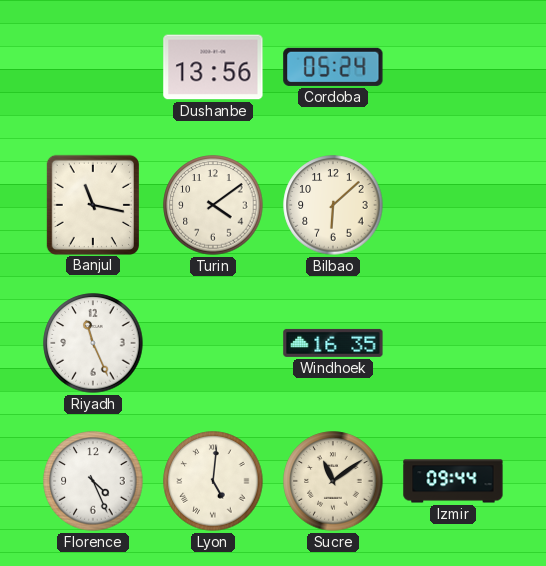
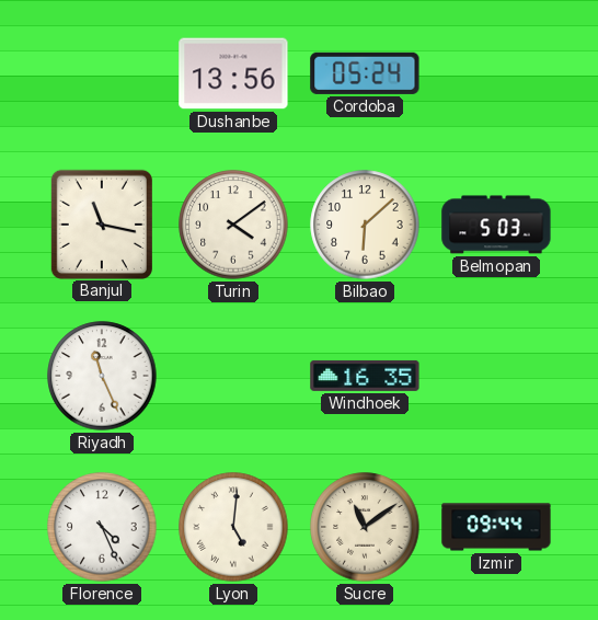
Belmopan: none -> 5:03 (496, 225)
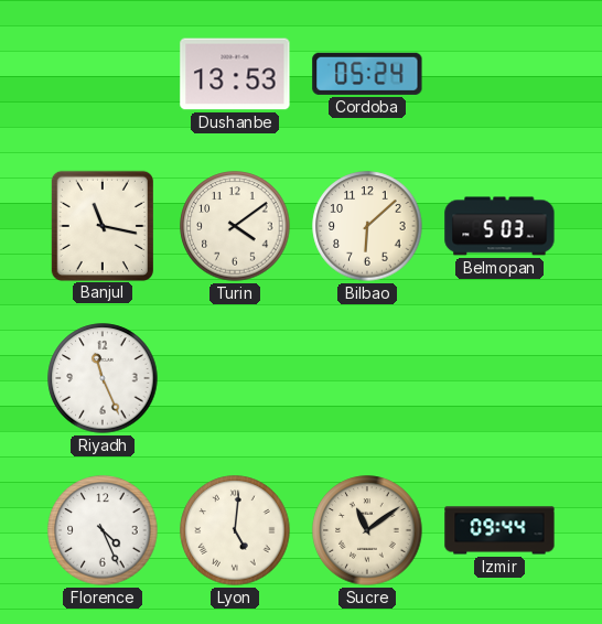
Dushanbe: 13:56 -> 13:53 (235, 74)
Windhoek: 16:35 -> none (365, 376)
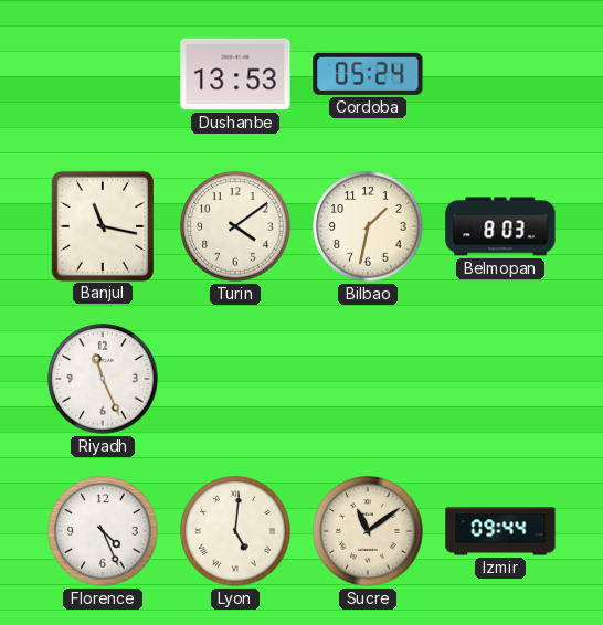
Bilbao: 6:08 -> 1:32 (368, 226)
Belmopan: 5:03 -> 8:03 (500, 226)
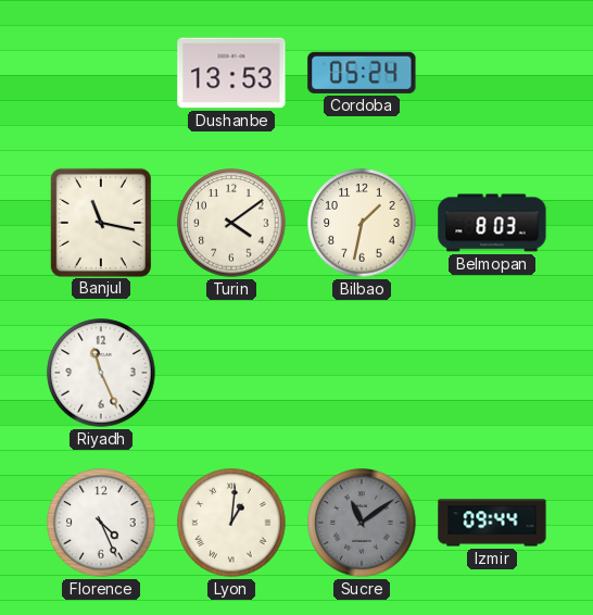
Lyon: 5:01 -> 1:01 (231, 523)
Sucre dial: cream -> grey (362, 523)
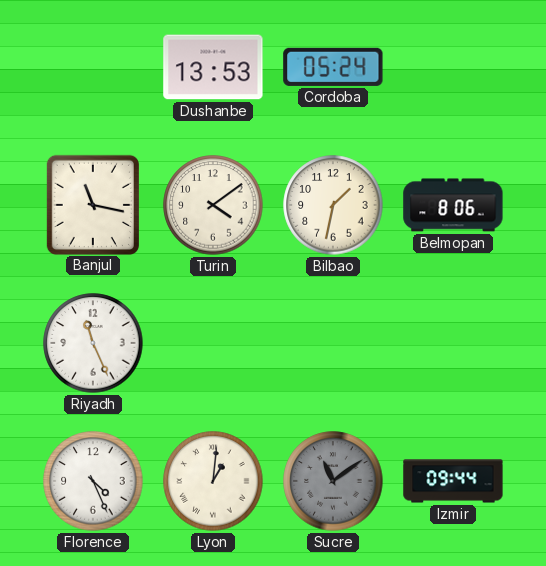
Belmopan: 8:03 -> 8:06 (453, 205)
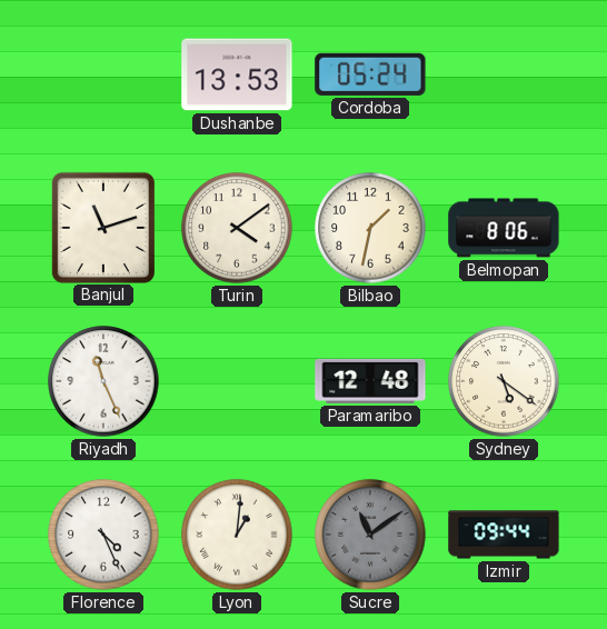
Banjul: 11:17 -> 11:12 (103, 227)
Paramaribo: none -> 12:48 (370, 381)
Sydney: none -> 5:21 (504, 381)
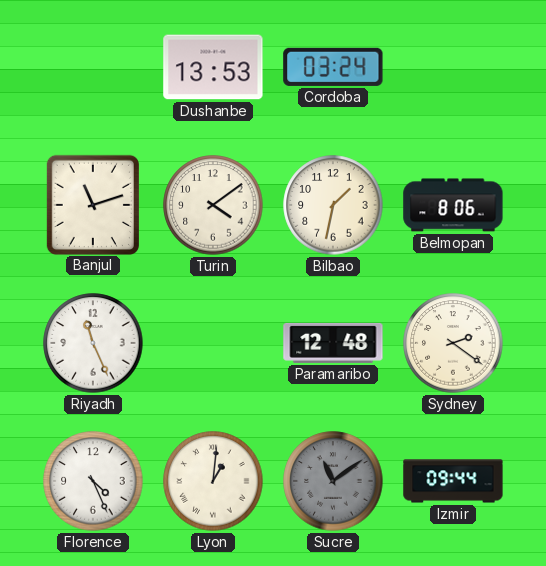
Cordoba: 05:24 -> 03:24 (333, 67)
Sydney: 5:21 -> 2:21 (453, 343)
